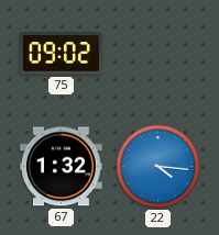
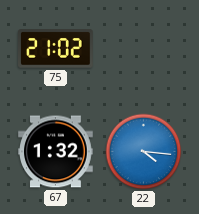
75: 09:02 -> 21:02 (56, 49)
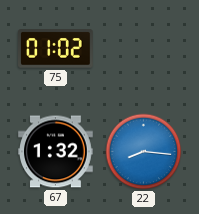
75: 21:02 -> 01:02 (56, 49)
22: 4:16 -> 8:16 (144, 152)
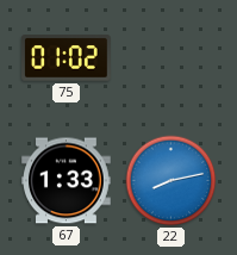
67: 1:32 -> 1:33 (67, 181)
22: 8:16 -> 8:13 (171, 181)
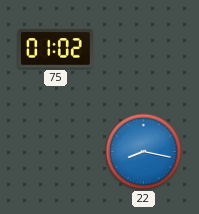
67: 1:33 -> none (67, 181)
22: 8:13 -> 8:17 (144, 152)
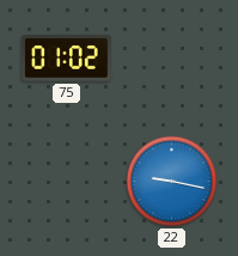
22: 8:17 -> 9:17 (172, 182)
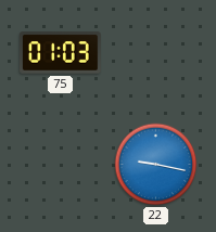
75: 01:02 -> 01:03 (61, 53)
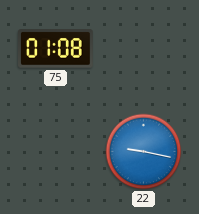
75: 01:03 -> 01:08 (56, 49)
